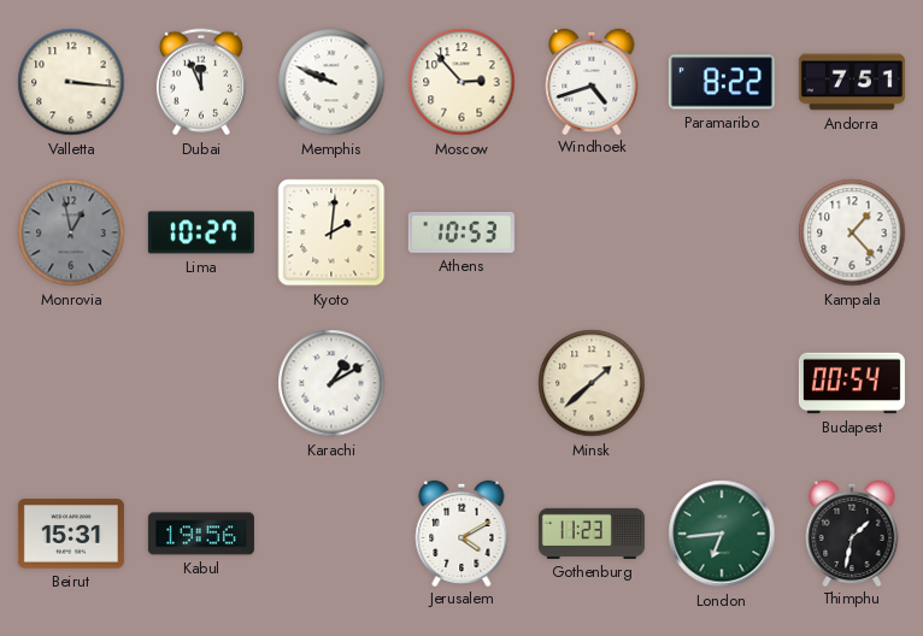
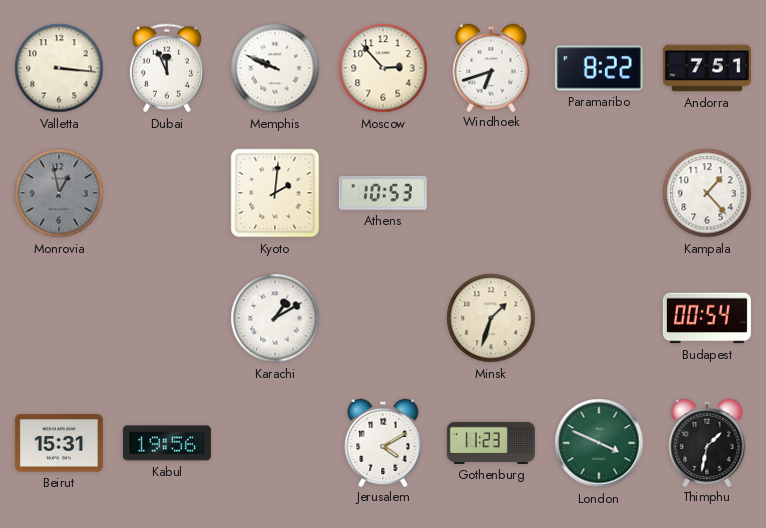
Windhoek: 4:42 -> 6:42 (491, 67)
Lima: 10:27 -> none (201, 232)
Minsk: 1:38 -> 1:33 (491, 318)
London: 6:44 -> 3:49 (599, 443)
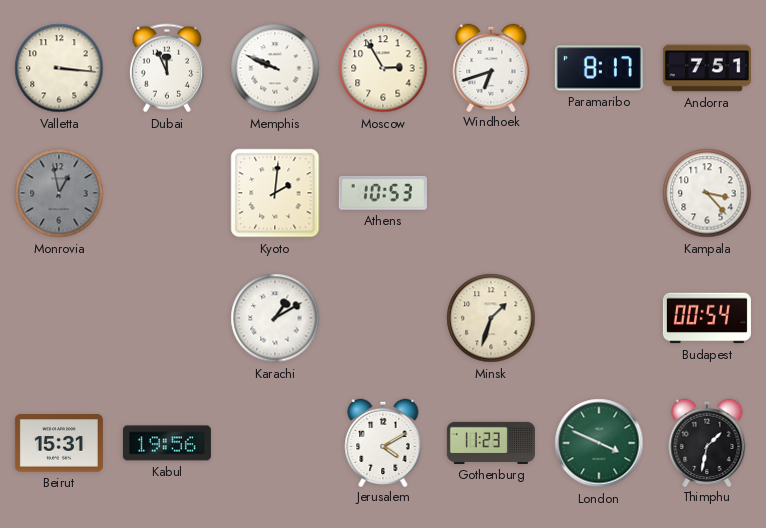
Moscow: 2:53 -> 2:55 (383, 68)
Paramaribo: 8:22 -> 8:17 (599, 68)
Kampala: 1:23 -> 3:23 (707, 193)
